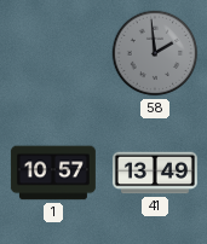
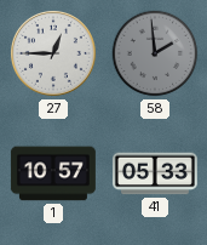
27: none -> 12:45 (54, 55)
41: 13:49 -> 05:33 (155, 173)
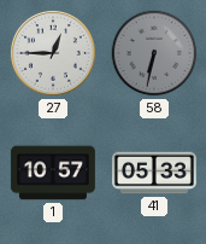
58: 1:59 -> 6:32 (154, 53)
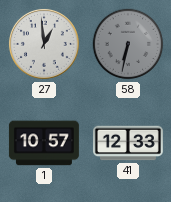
27: 12:45 -> 12:59 (45, 45)
41: 05:33 -> 12:33 (128, 143)
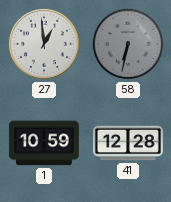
1: 10:57 -> 10:59 (44, 143)
41: 12:33 -> 12:28 (128, 143)
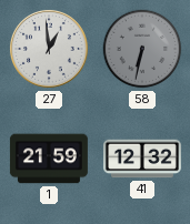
1: 10:59 -> 21:59 (49, 159)
41: 12:28 -> 12:32 (142, 159)
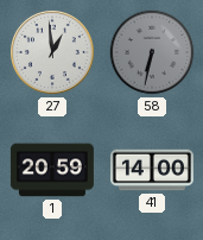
1: 21:59 -> 20:59 (52, 170)
41: 12:32 -> 14:00 (152, 170)
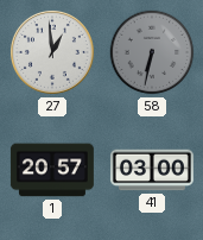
1: 20:59 -> 20:57 (52, 170)
41: 14:00 -> 03:00 (152, 170)
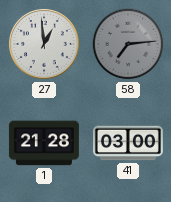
58: 6:32 -> 7:14 (128, 44)
1: 20:57 -> 21:28 (44, 143)
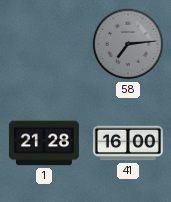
27: 12:59 -> none (45, 45)
41: 03:00 -> 16:00 (128, 143)
